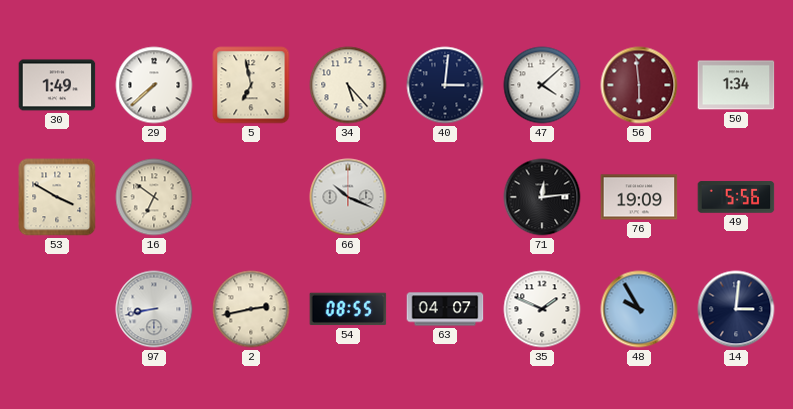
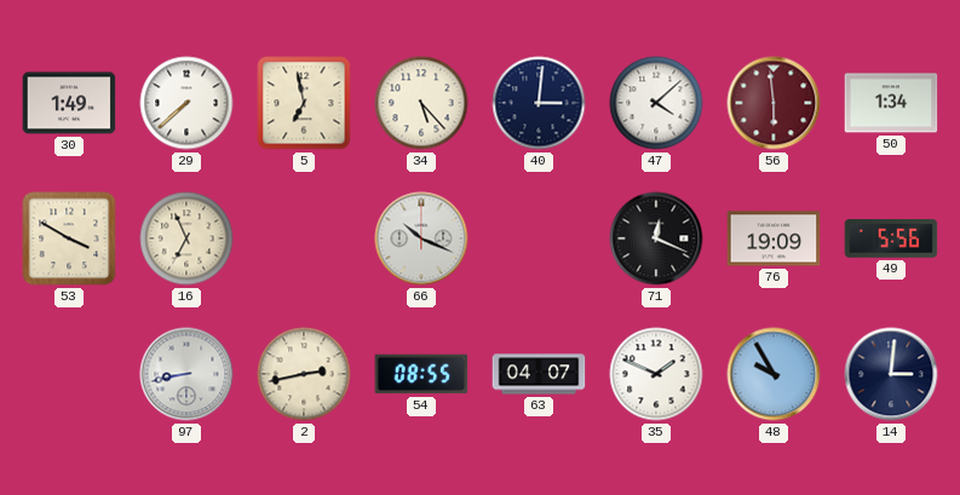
16: 6:51 -> 6:56 (186, 238)
71: 12:14 -> 12:19 (656, 238)
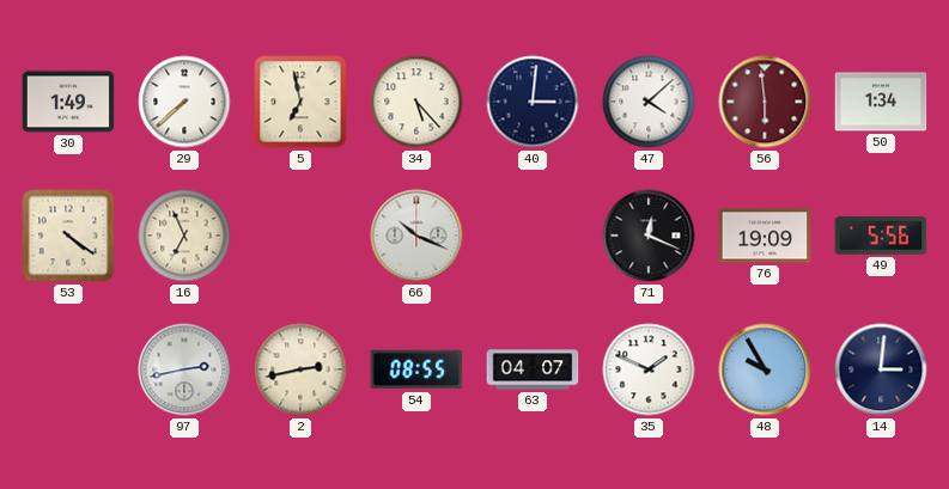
53: 3:50 -> 4:21 (68, 236)
97: 8:43 -> 2:43 (184, 369)
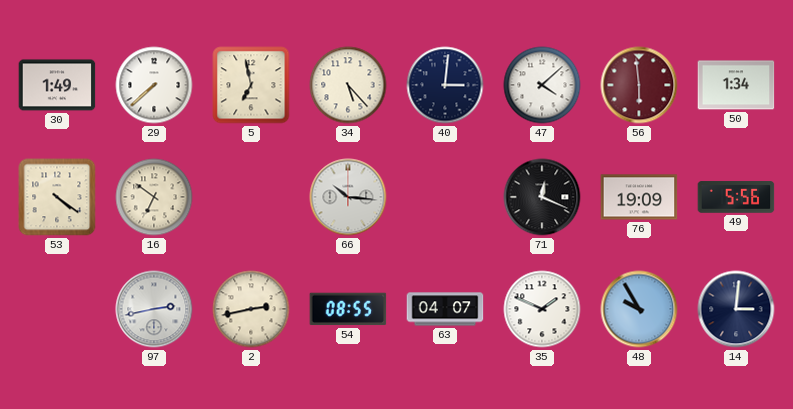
16: 6:56 -> 6:51 (154, 197)
66: 10:19 -> 10:16 (348, 197)
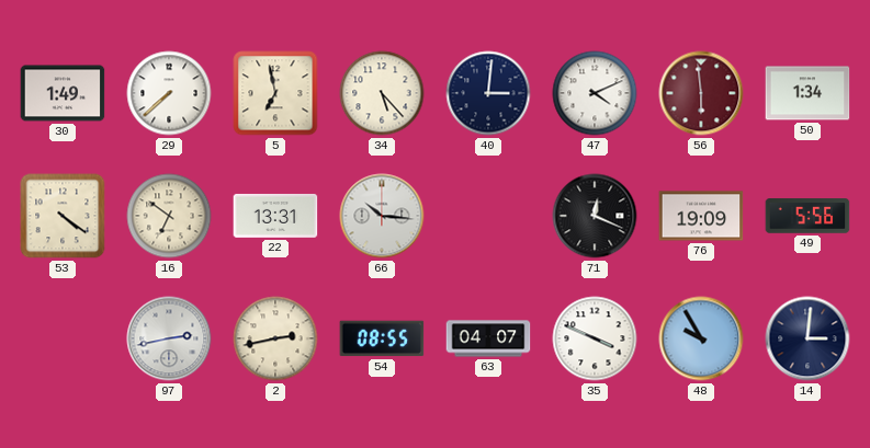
47: 4:08 -> 4:11 (595, 93)
22: none -> 13:31 (275, 216)
35: 1:49 -> 3:49 (595, 338)
